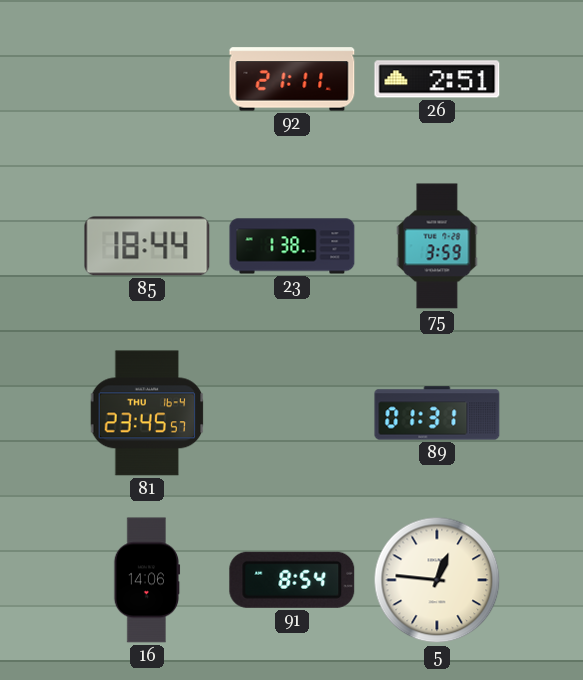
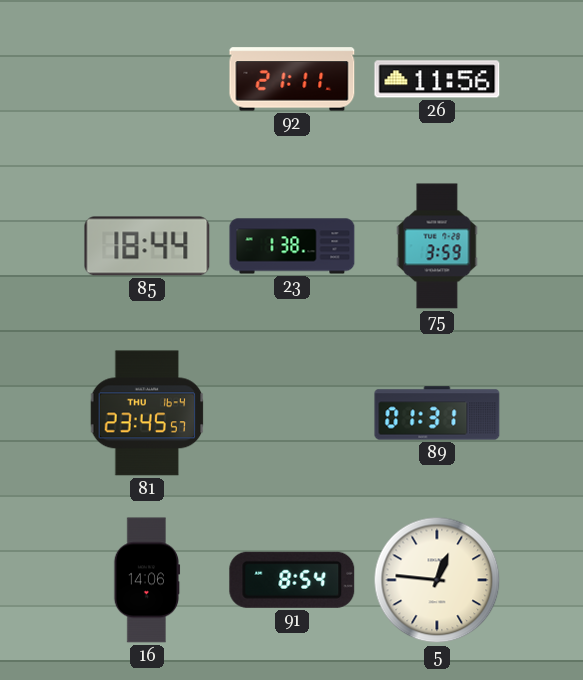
26: 2:51 -> 11:56 (437, 79)
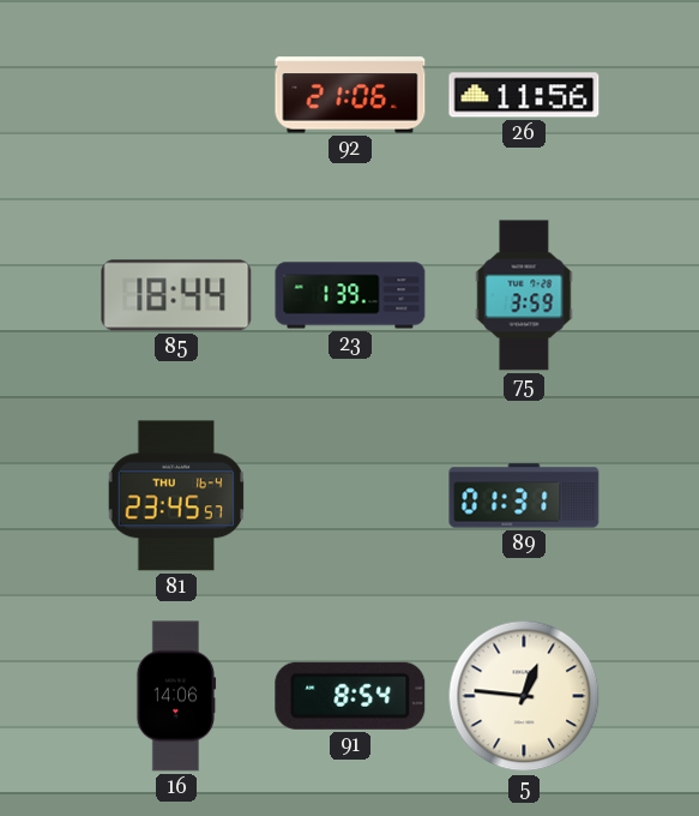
92: 21:11 -> 21:06 (350, 95)
23: 1:38 -> 1:39 (350, 295)
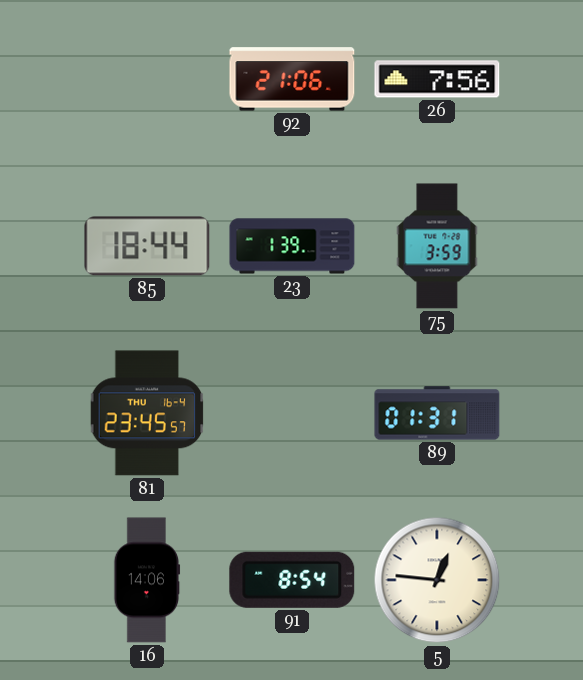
26: 11:56 -> 7:56 (437, 79)
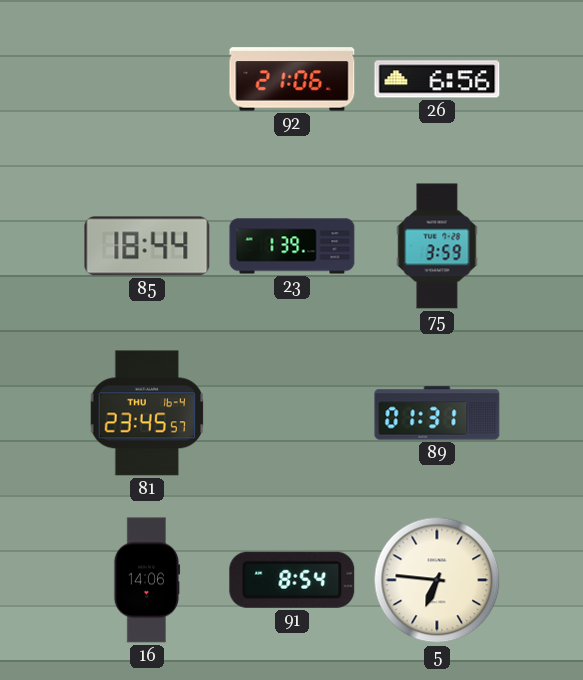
26: 7:56 -> 6:56 (437, 79)
5: 12:46 -> 6:46 (437, 580)
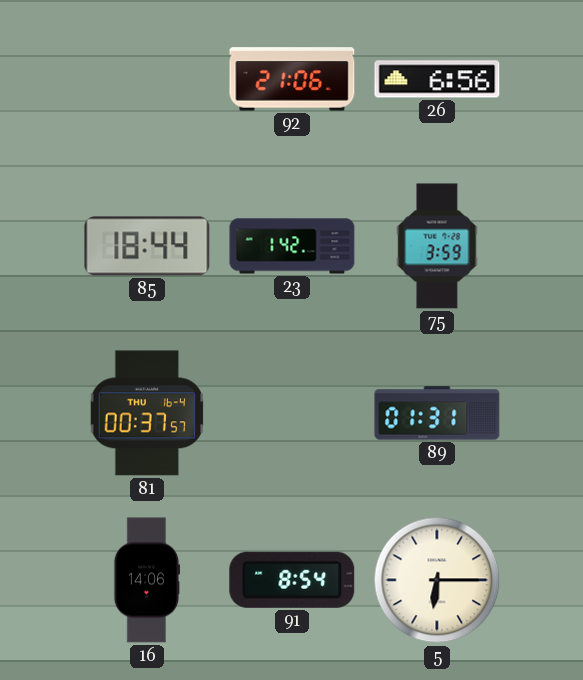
23: 1:39 -> 1:42 (292, 246)
81: 23:45 -> 00:37 (147, 413)
5: 6:46 -> 6:15 (437, 580)
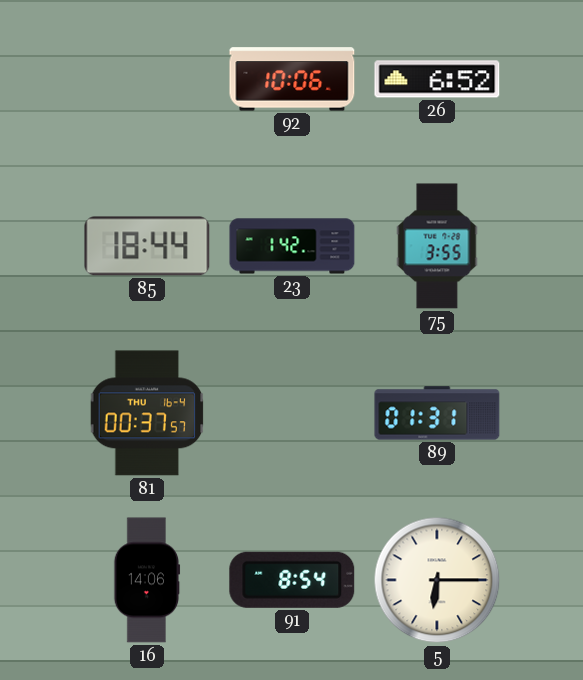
92: 21:06 -> 10:06 (292, 79)
26: 6:56 -> 6:52 (437, 79)
75: 3:59 -> 3:55 (437, 246)
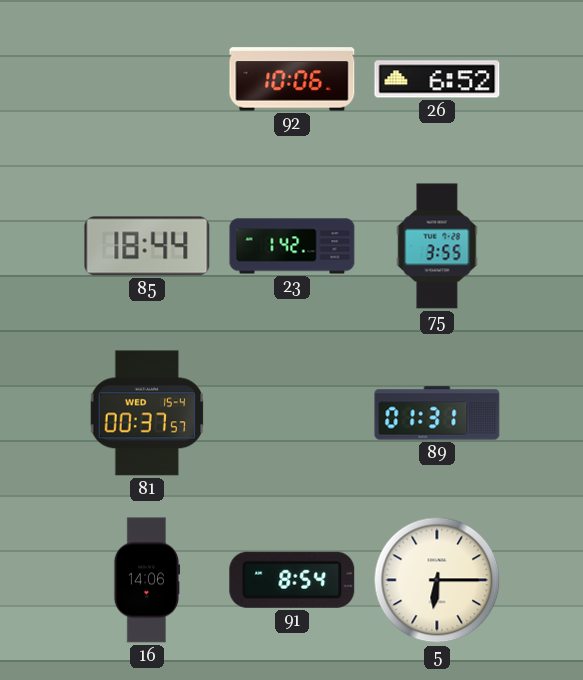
81 date: THU 16-4 -> WED 15-4 (147, 413)
